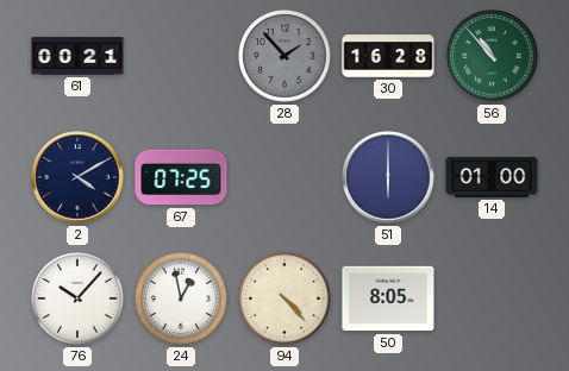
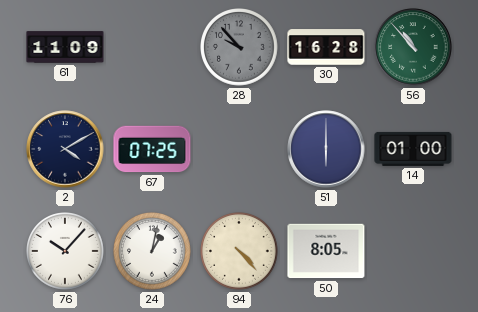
61: 00:21 -> 11:09 (65, 47)
28: 1:53 -> 9:53 (240, 48)
24: 12:58 -> 1:02 (153, 252)
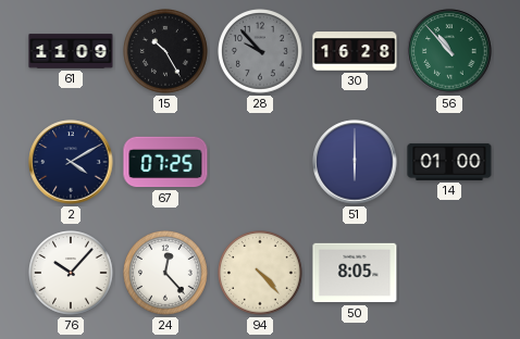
15: none -> 10:25 (166, 52)
24: 1:02 -> 12:23 (166, 274)
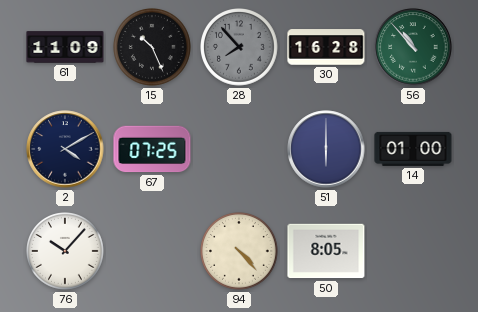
15: 10:25 -> 10:26 (153, 48)
28: 9:53 -> 7:53 (240, 48)
24: 12:23 -> none (166, 274)
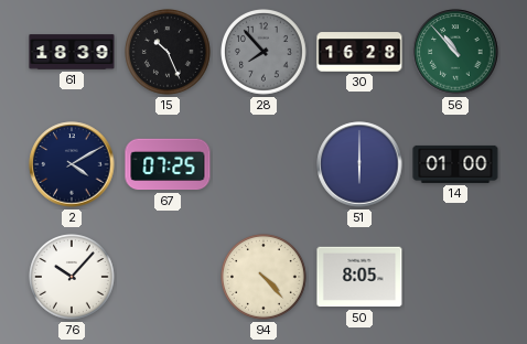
61: 11:09 -> 18:39 (72, 52)
